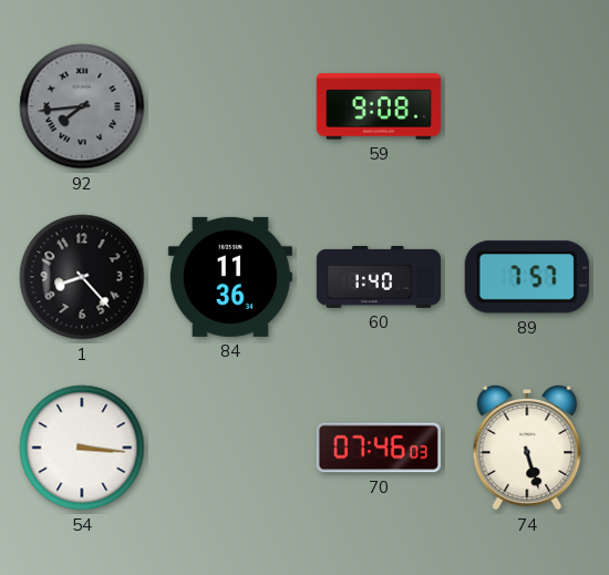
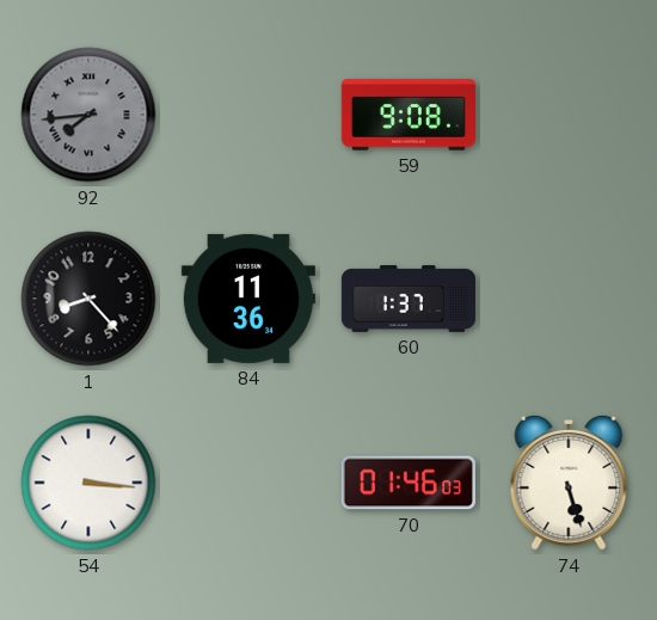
60: 1:40 -> 1:37 (409, 299)
89: 7:57 -> none (527, 277)
70: 07:46 -> 01:46 (409, 483)
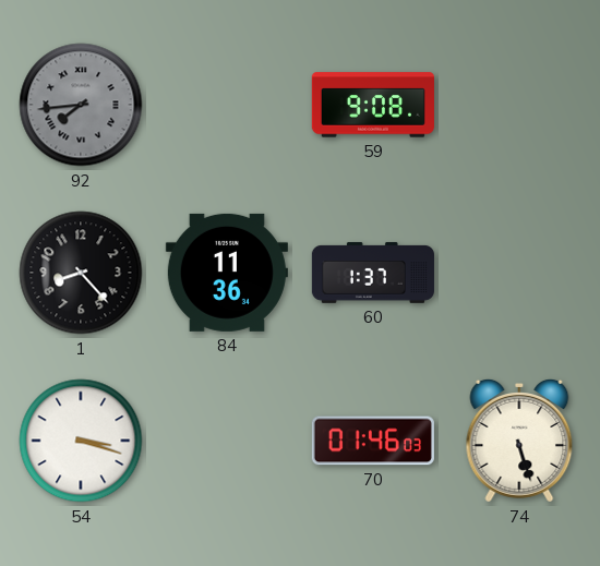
54: 3:16 -> 3:18 (81, 441)
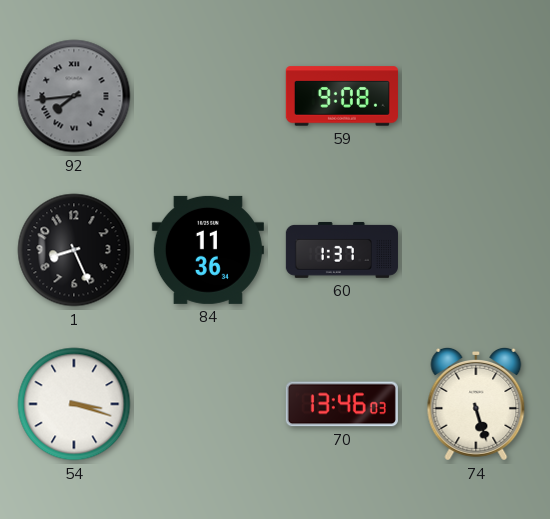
1: 8:23 -> 8:26 (74, 250)
70: 01:46 -> 13:46 (342, 404)
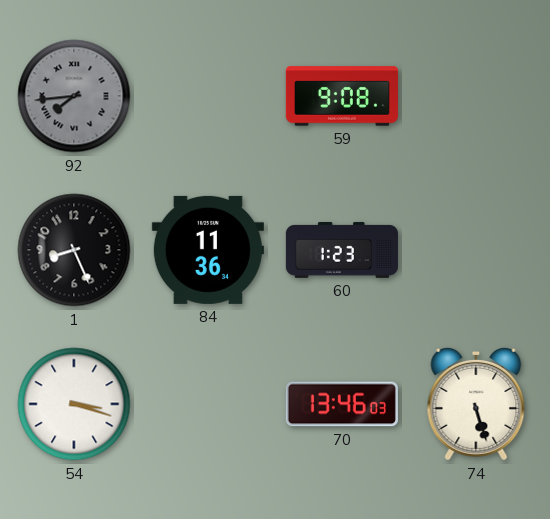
60: 1:37 -> 1:23 (342, 250)
